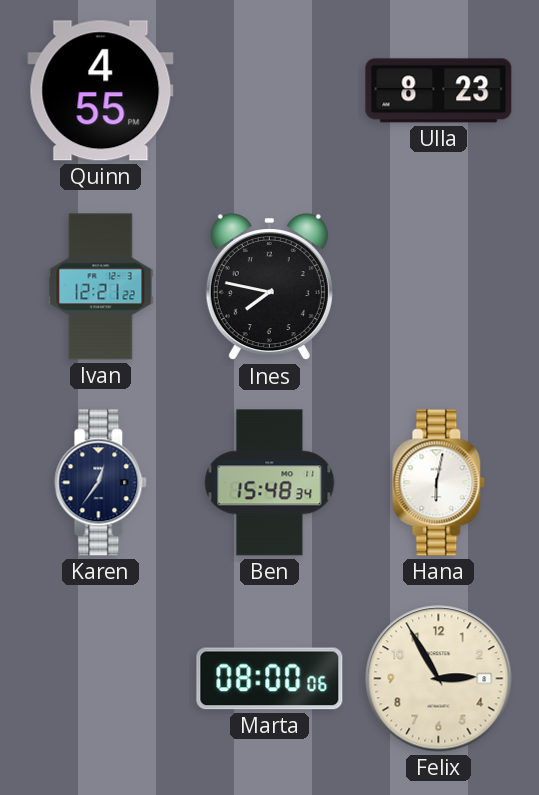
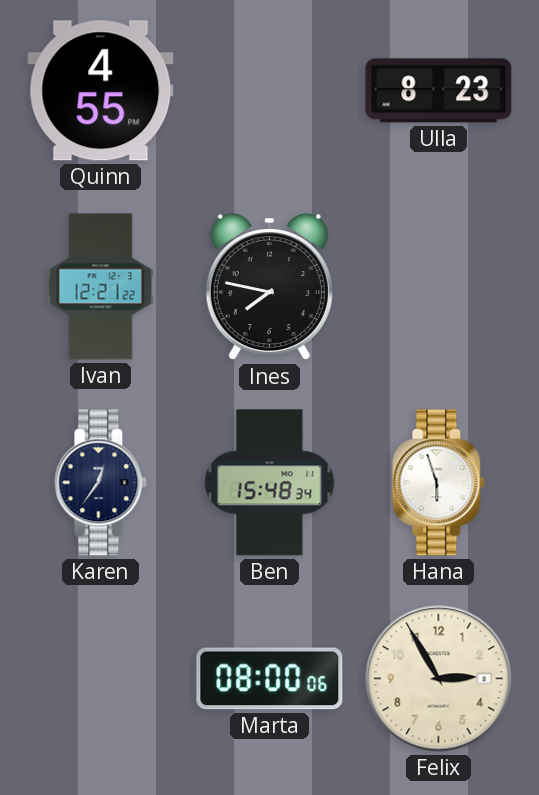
Hana: 6:02 -> 5:57 (439, 483)
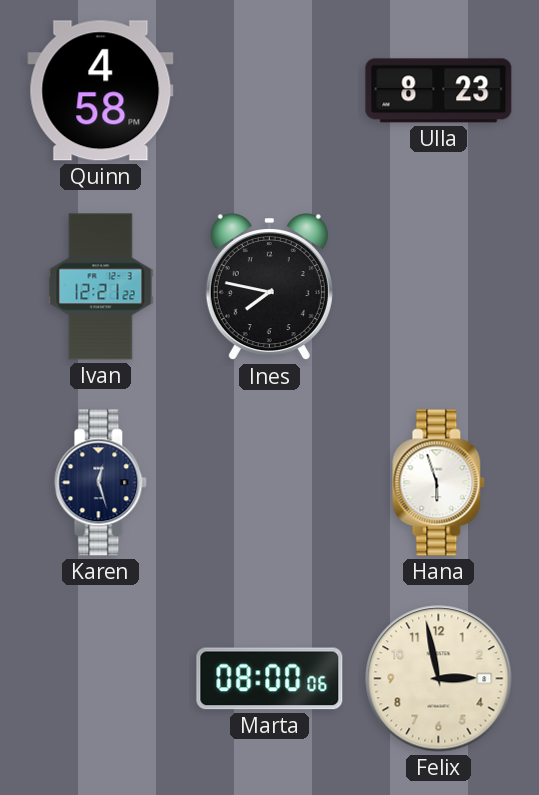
Quinn: 4:55 -> 4:58 (101, 91)
Karen: 12:36 -> 12:27 (101, 483)
Ben: 15:48 -> none (270, 483)
Felix: 2:55 -> 2:58 (439, 679)
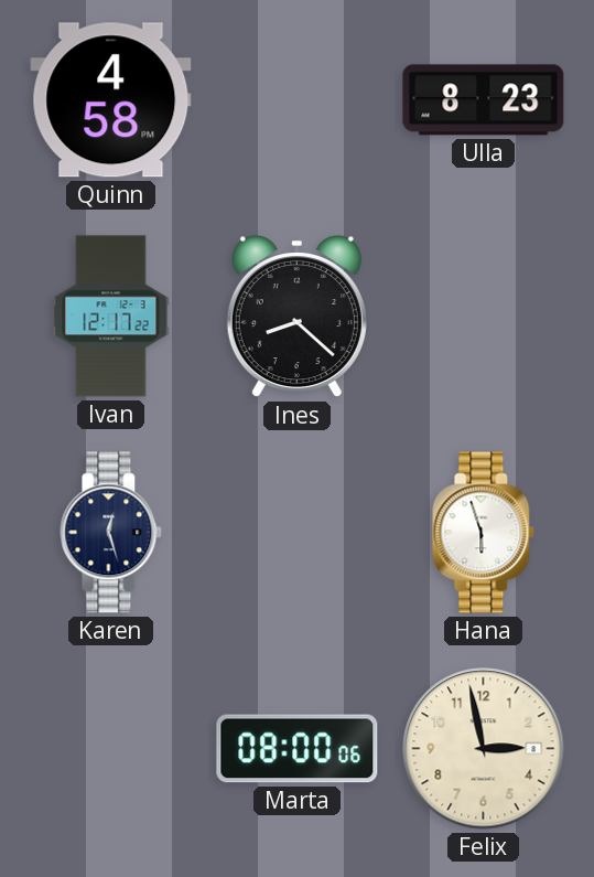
Ivan: 12:21 -> 12:17 (111, 317)
Ines: 7:47 -> 8:22 (296, 318)
